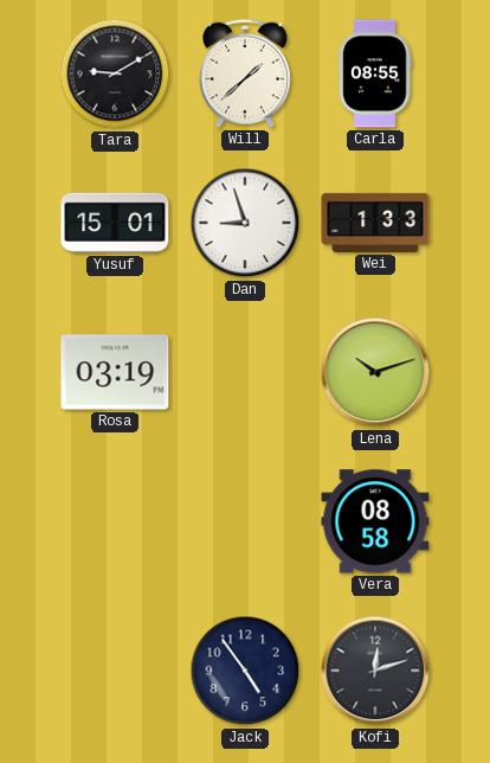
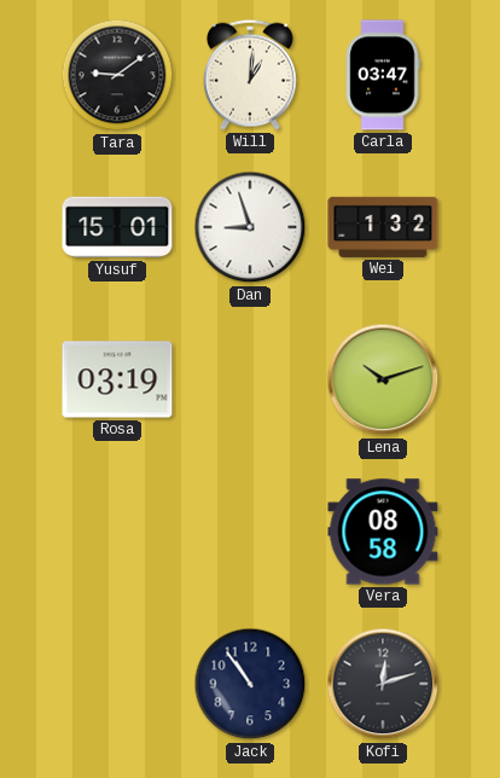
Tara: 9:10 -> 9:09 (117, 75)
Will: 1:38 -> 1:01 (250, 75)
Carla: 08:55 -> 03:47 (383, 75)
Wei: 1:33 -> 1:32 (383, 227)
Jack: 4:54 -> 10:54 (250, 684)
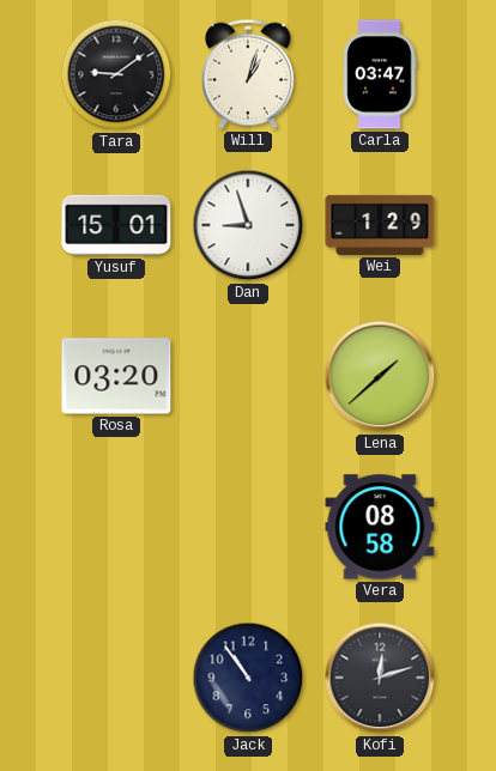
Will: 1:01 -> 1:03 (248, 74)
Wei: 1:32 -> 1:29 (380, 225)
Rosa: 03:19 -> 03:20 (116, 376)
Lena: 10:12 -> 1:38 (380, 376)
